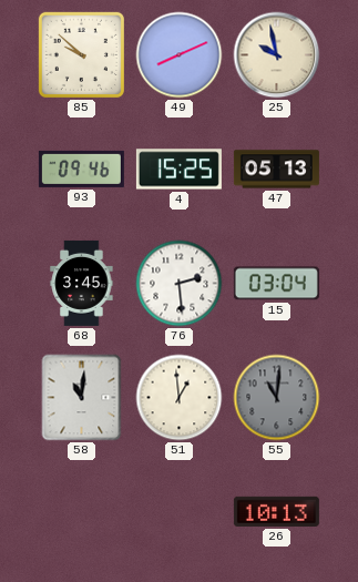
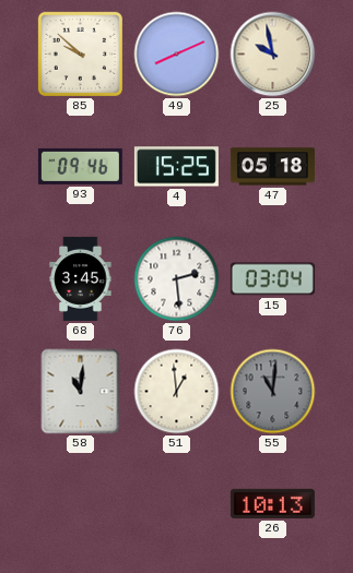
47: 05:13 -> 05:18 (272, 167)
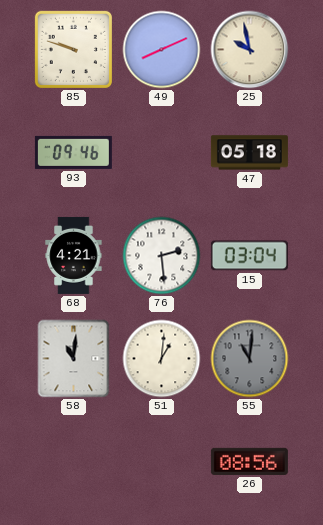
85: 9:52 -> 9:48 (73, 49)
4: 15:25 -> none (176, 167)
68: 3:45 -> 4:21 (74, 255)
51: 12:59 -> 1:01 (162, 359)
26: 10:13 -> 08:56 (249, 461)
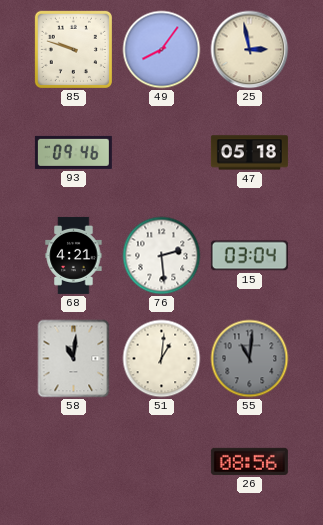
49: 8:11 -> 8:06 (162, 50)
25: 9:58 -> 2:58 (250, 50)
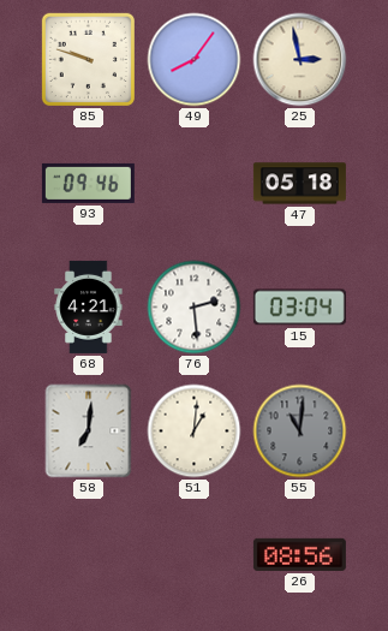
58: 11:01 -> 7:01 (89, 431)
